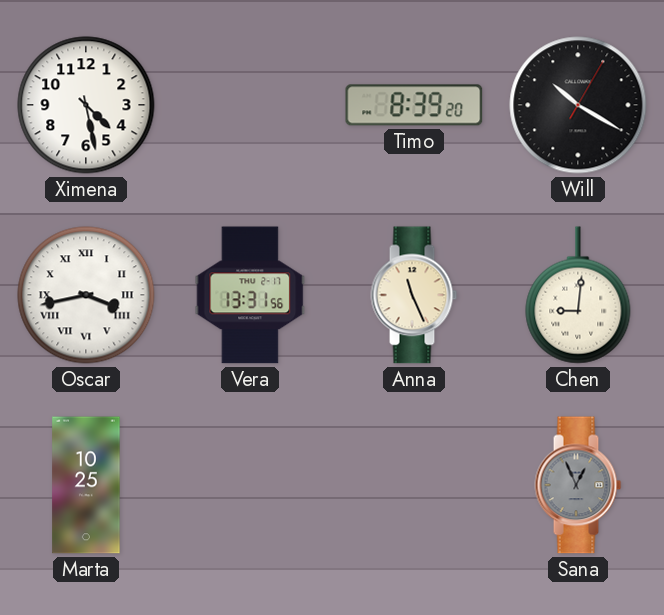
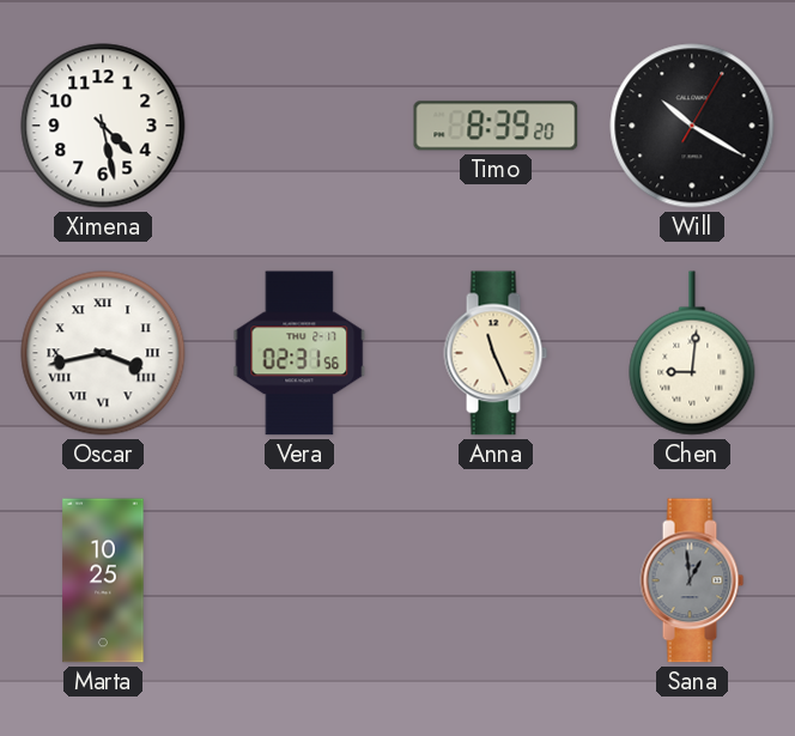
Vera: 13:31 -> 02:31 (299, 353)
Sana: 12:56 -> 12:59 (692, 580)
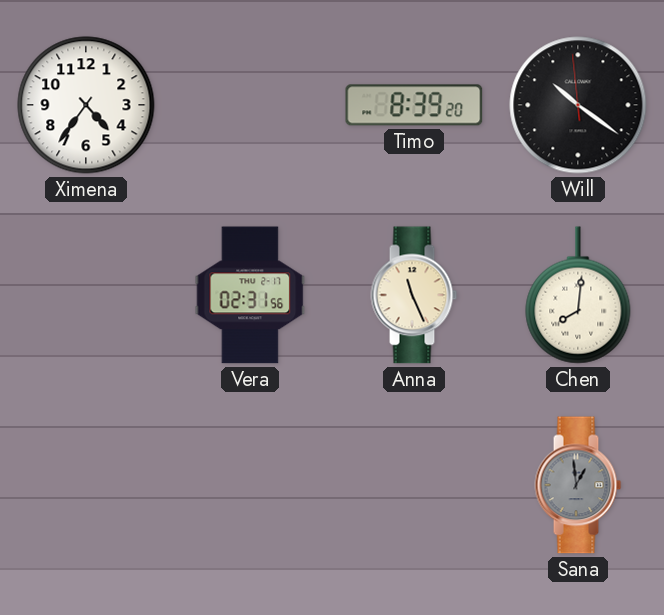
Ximena: 4:28 -> 4:36 (86, 105)
Will: 10:20:05 -> 10:20:59 (578, 105)
Oscar: 3:43 -> none (103, 353)
Chen: 9:01 -> 8:01 (578, 295)
Marta: 10:25 -> none (103, 580)
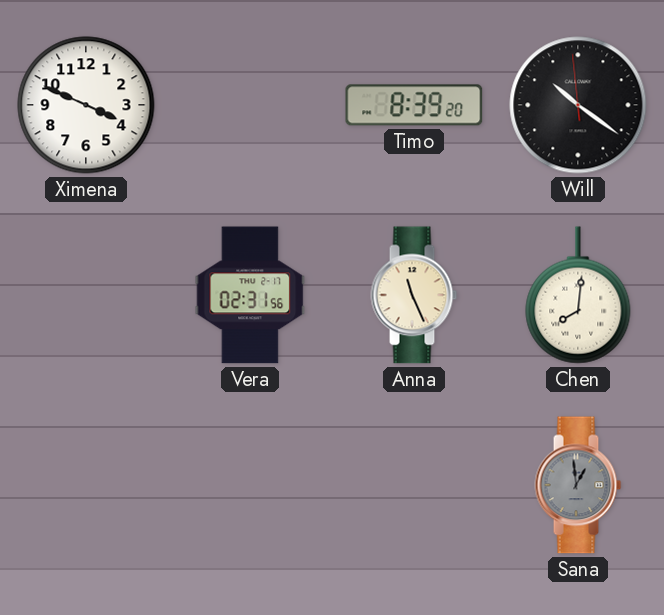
Ximena: 4:36 -> 3:49 (86, 105)
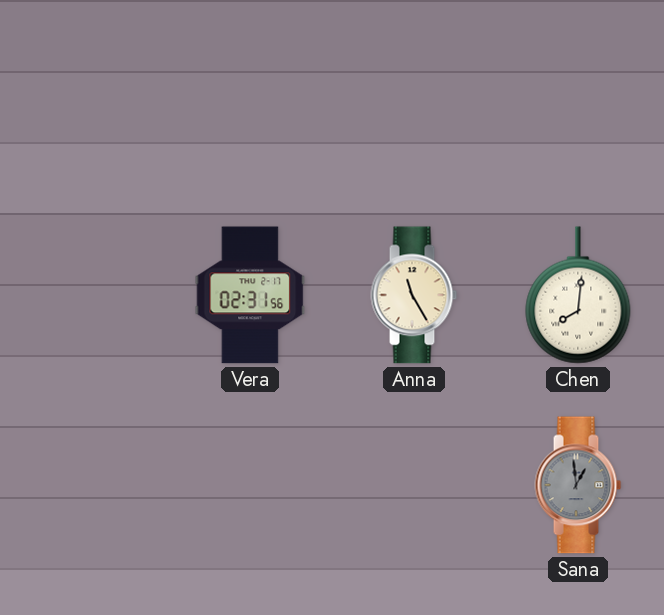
Ximena: 3:49 -> none (86, 105)
Timo: 8:39 -> none (414, 105)
Will: 10:20 -> none (578, 105)
Anna: 11:26 -> 11:25 (414, 295)
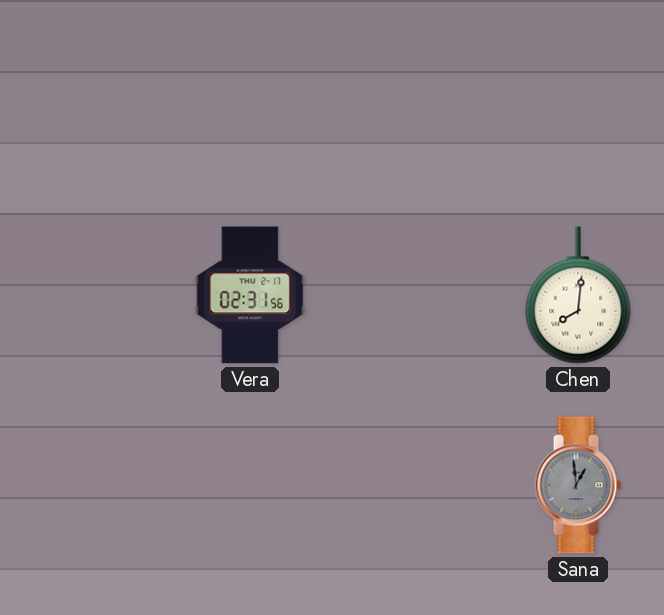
Anna: 11:25 -> none (414, 295)
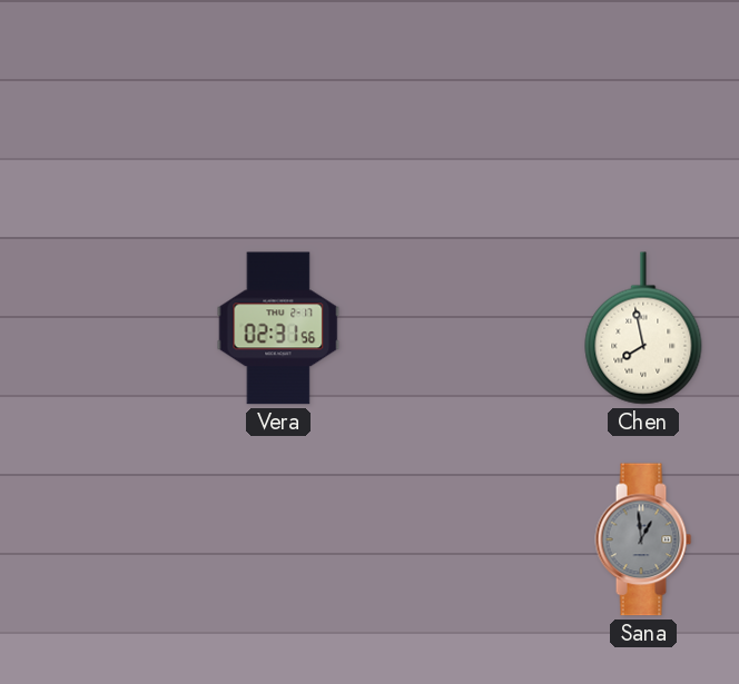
Chen: 8:01 -> 7:58 (643, 328)
